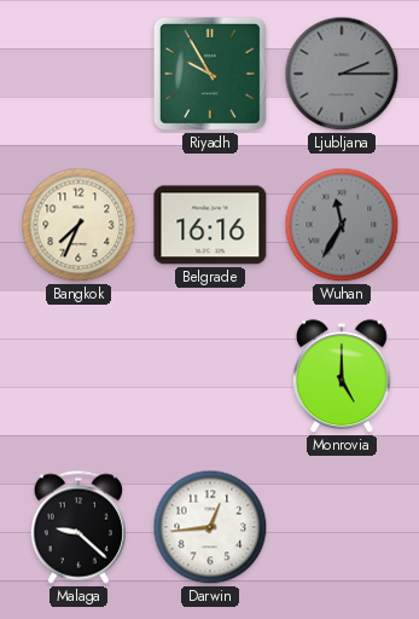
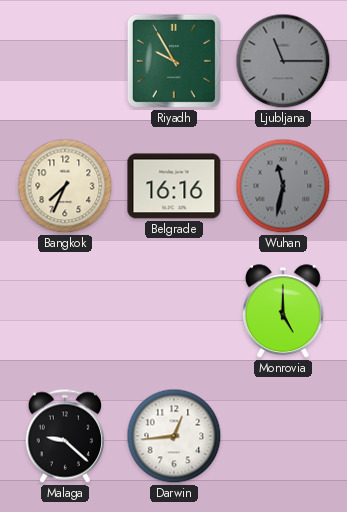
Ljubljana: 2:15 -> 11:15 (283, 61)
Wuhan: 11:35 -> 11:32 (283, 186)
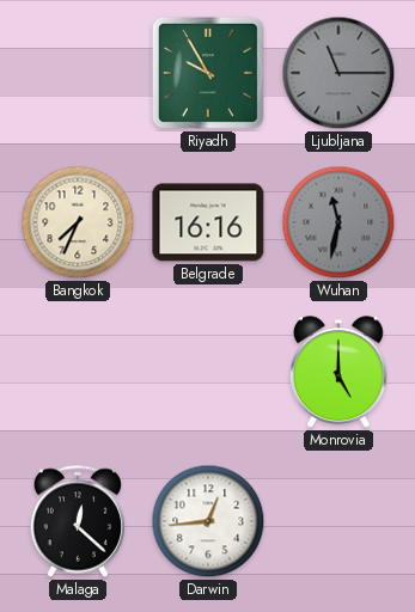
Malaga: 9:22 -> 12:22 (77, 521)
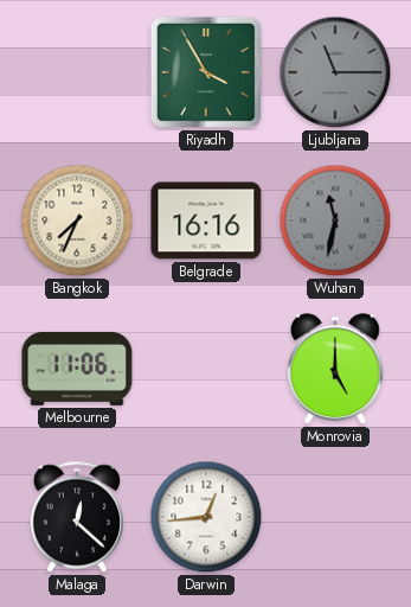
Riyadh: 9:55 -> 3:55 (206, 72)
Melbourne: none -> 11:06 (77, 369)
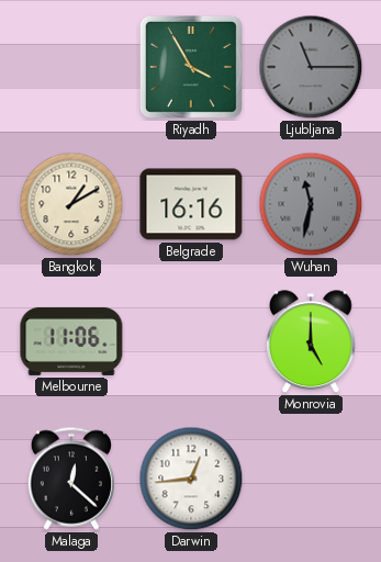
Bangkok: 7:34 -> 1:10 (71, 204)
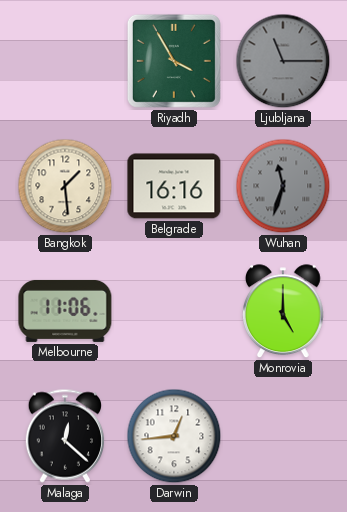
Bangkok: 1:10 -> 1:29 (65, 186)
Wuhan: 11:32 -> 11:33 (283, 186)
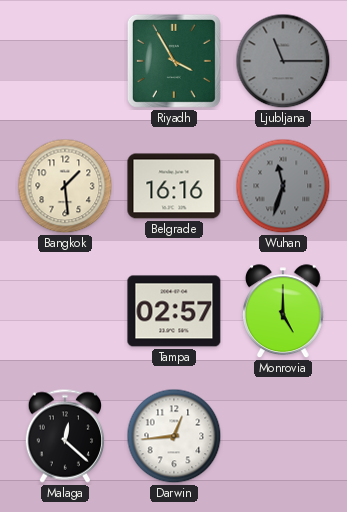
Melbourne: 11:06 -> none (65, 311)
Tampa: none -> 02:57 (174, 311)
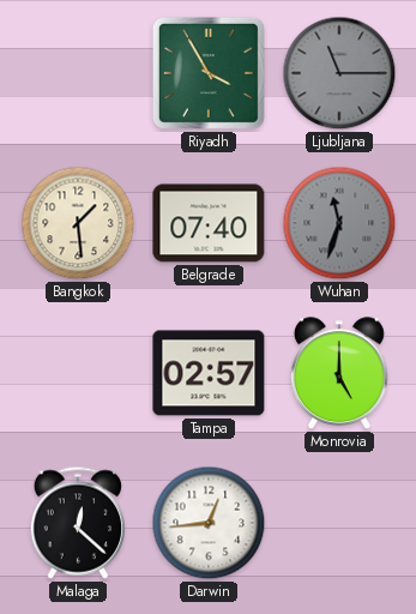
Belgrade: 16:16 -> 07:40 (209, 223)
